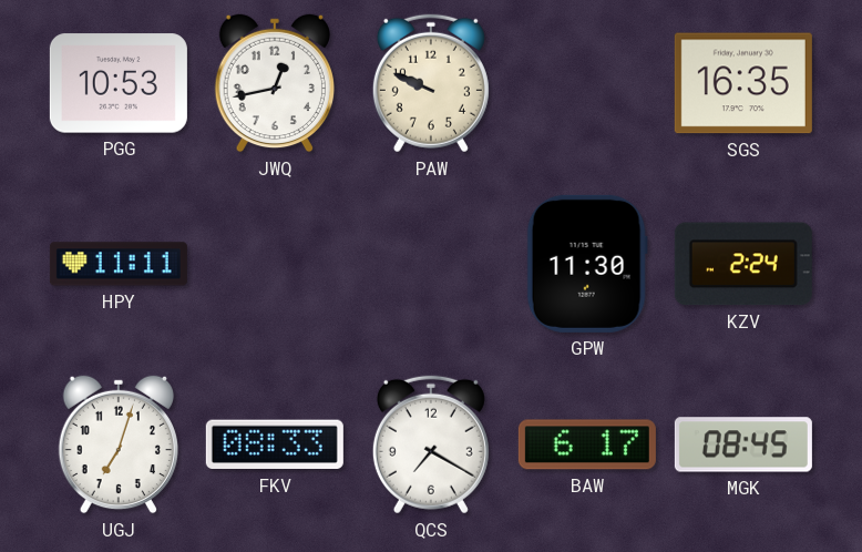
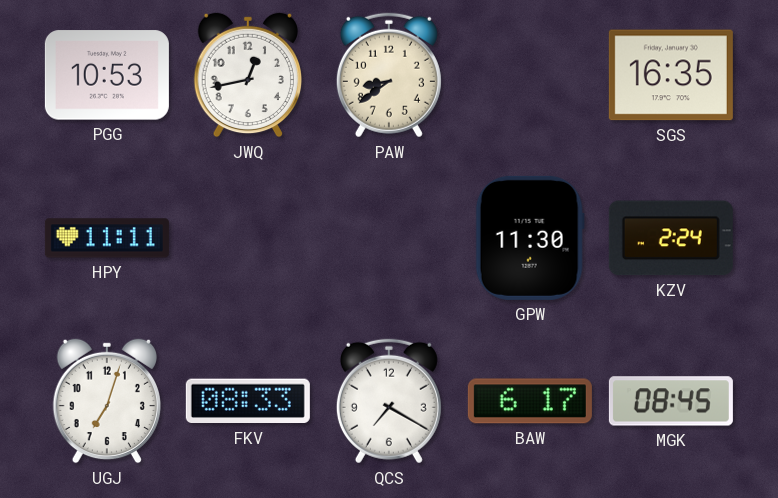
PAW: 9:49 -> 8:39 (389, 75)
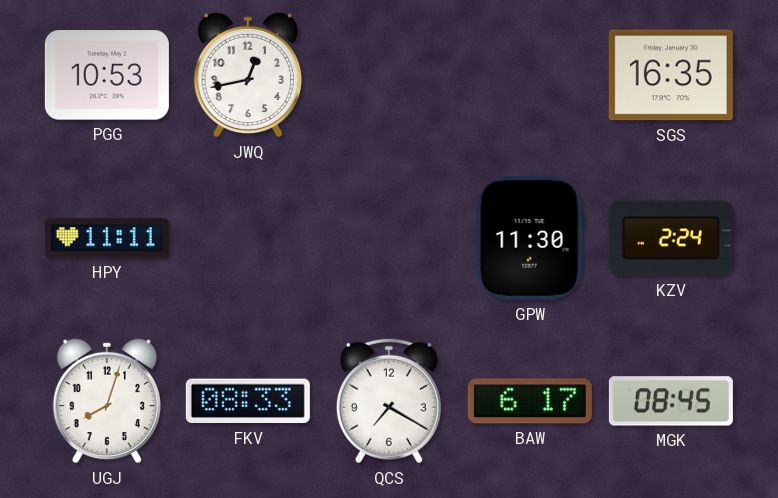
PAW: 8:39 -> none (389, 75)
UGJ: 7:03 -> 8:03 (107, 401)
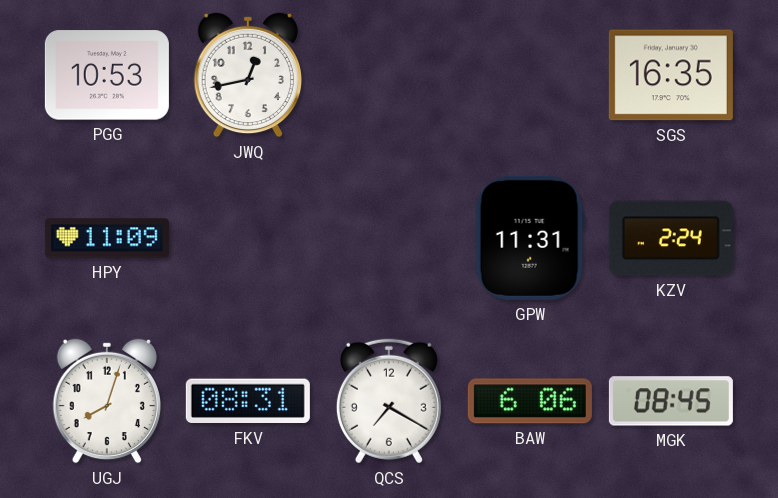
HPY: 11:11 -> 11:09 (107, 238)
GPW: 11:30 -> 11:31 (530, 238)
FKV: 08:33 -> 08:31 (248, 401)
BAW: 6:17 -> 6:06 (530, 401)
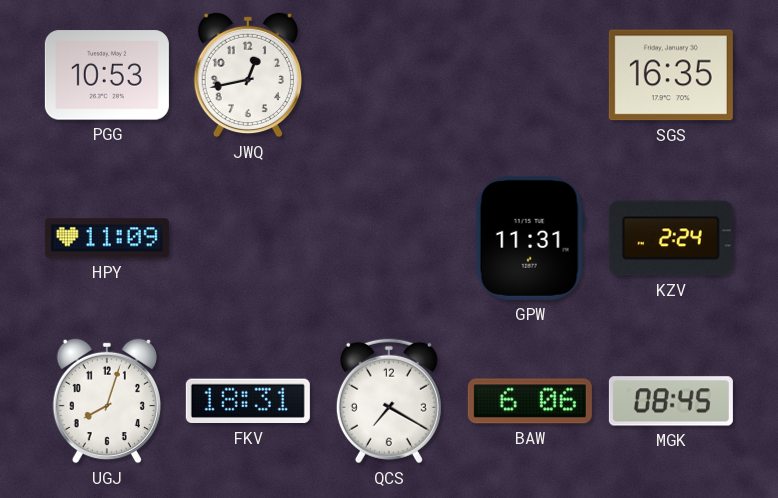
FKV: 08:31 -> 18:31 (248, 401)
